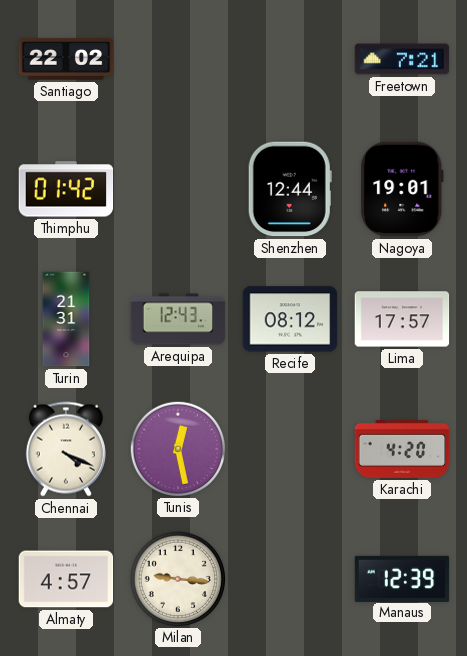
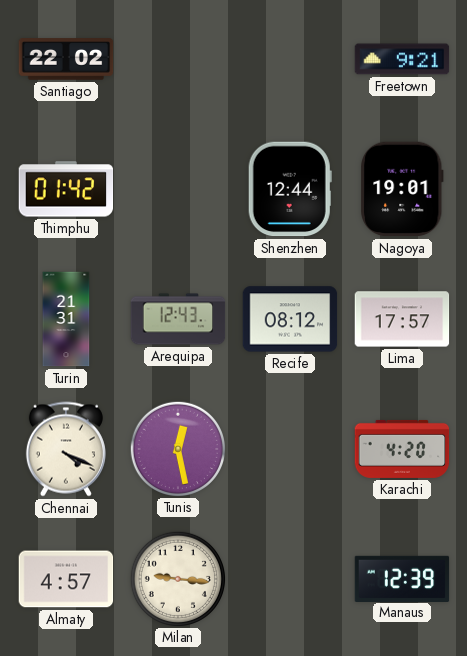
Freetown: 7:21 -> 9:21 (402, 59)
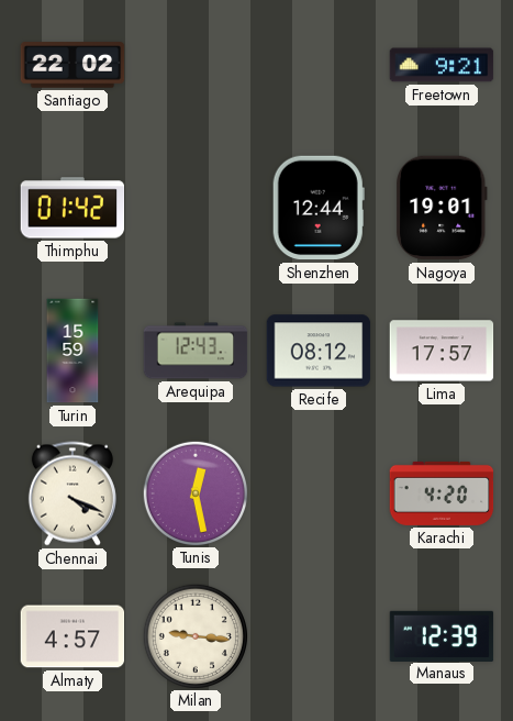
Turin: 21:31 -> 15:59 (73, 351)
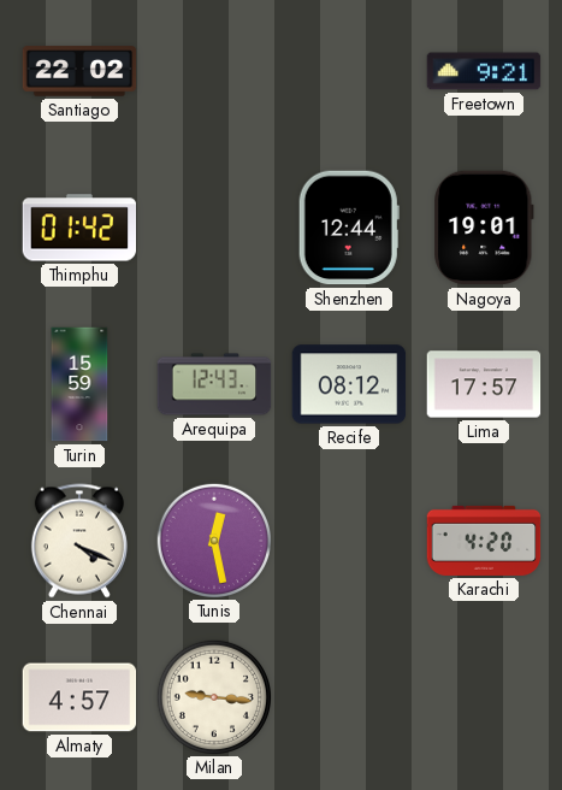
Manaus: 12:39 -> none (442, 635)
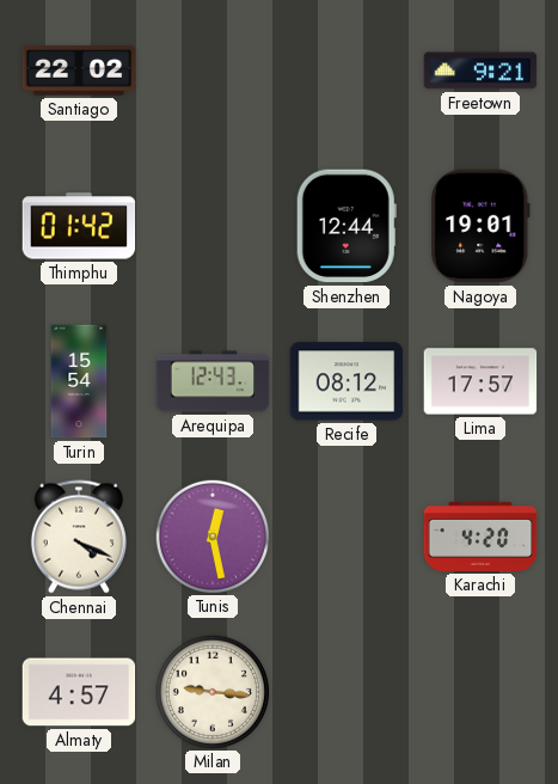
Turin: 15:59 -> 15:54 (79, 381)
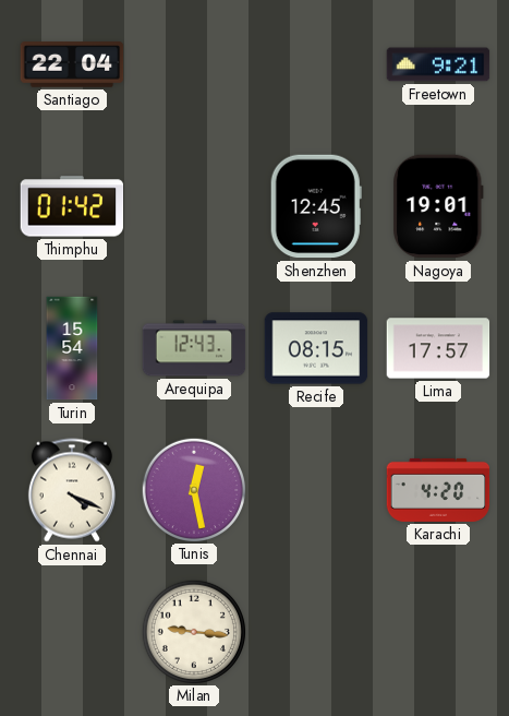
Santiago: 22:02 -> 22:04 (72, 64)
Shenzhen: 12:44 -> 12:45 (316, 206)
Recife: 08:12 -> 08:15 (316, 348)
Almaty: 4:57 -> none (79, 692)
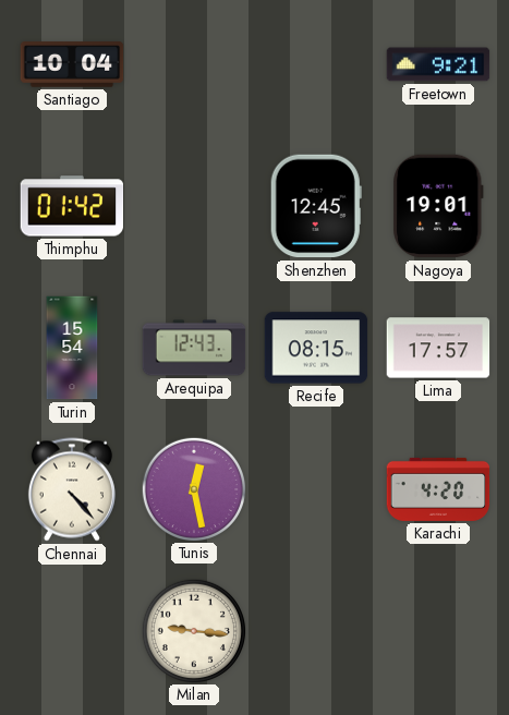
Santiago: 22:04 -> 10:04 (72, 64)
Chennai: 4:19 -> 4:23 (72, 489)
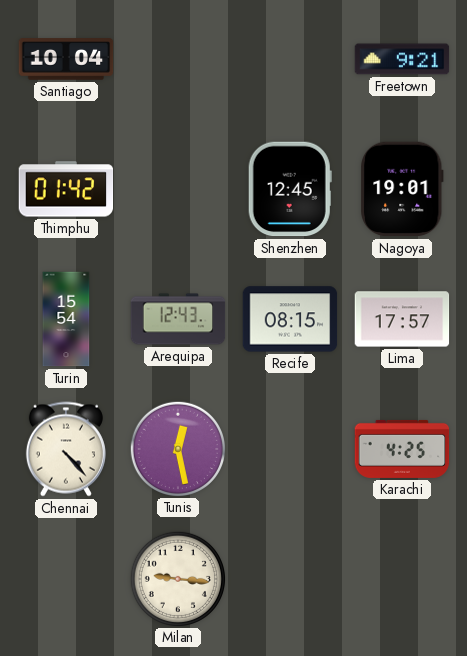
Karachi: 4:20 -> 4:25 (402, 449)
